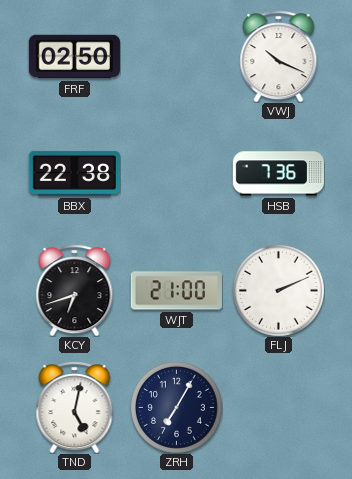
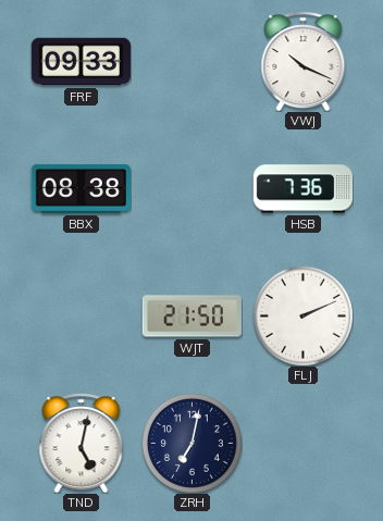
FRF: 02:50 -> 09:33 (81, 62)
BBX: 22:38 -> 08:38 (81, 188)
KCY: 6:42 -> none (75, 290)
WJT: 21:00 -> 21:50 (191, 317)
ZRH: 7:05 -> 7:02 (191, 443)
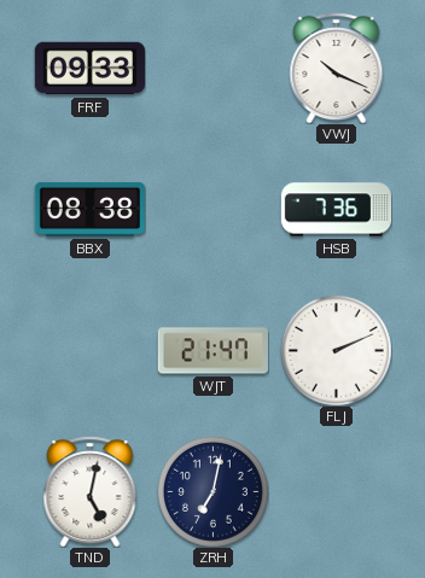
WJT: 21:50 -> 21:47 (212, 351)
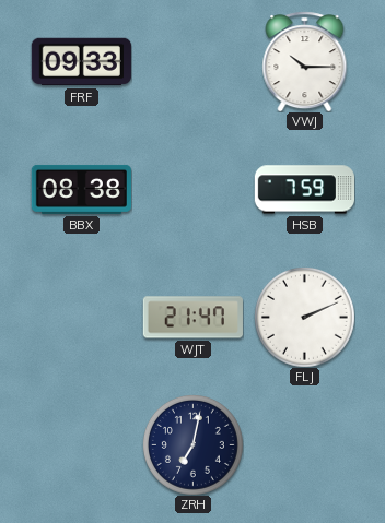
VWJ: 10:19 -> 10:15 (305, 61)
HSB: 7:36 -> 7:59 (304, 190)
TND: 5:02 -> none (91, 491)
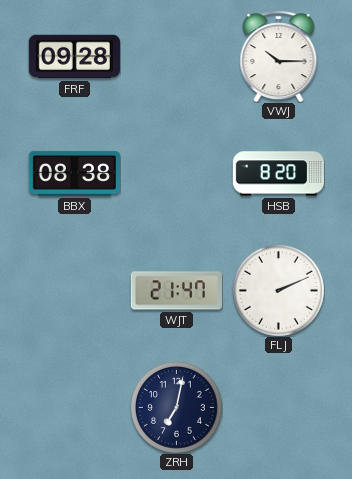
FRF: 09:33 -> 09:28 (74, 57)
HSB: 7:59 -> 8:20 (278, 174)
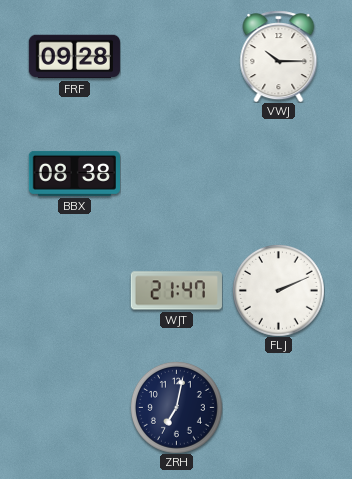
HSB: 8:20 -> none (278, 174)
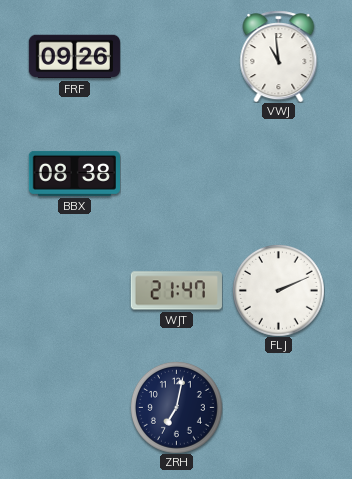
FRF: 09:28 -> 09:26 (74, 57)
VWJ: 10:15 -> 10:59 (279, 56)
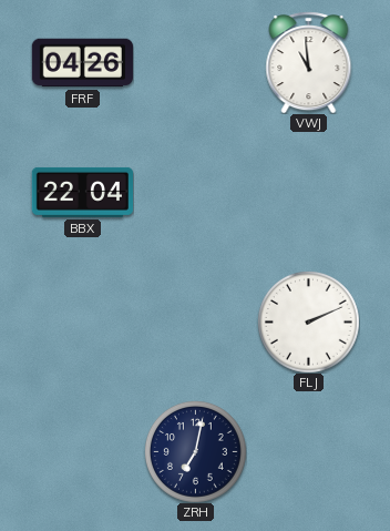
FRF: 09:26 -> 04:26 (82, 63)
BBX: 08:38 -> 22:04 (82, 192)
WJT: 21:47 -> none (176, 291)
